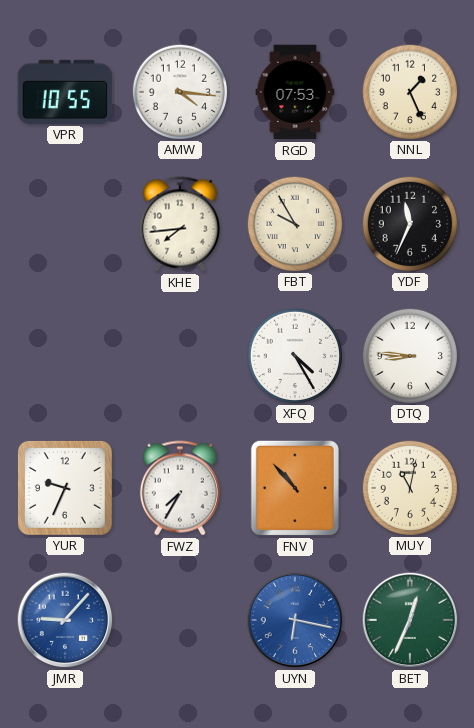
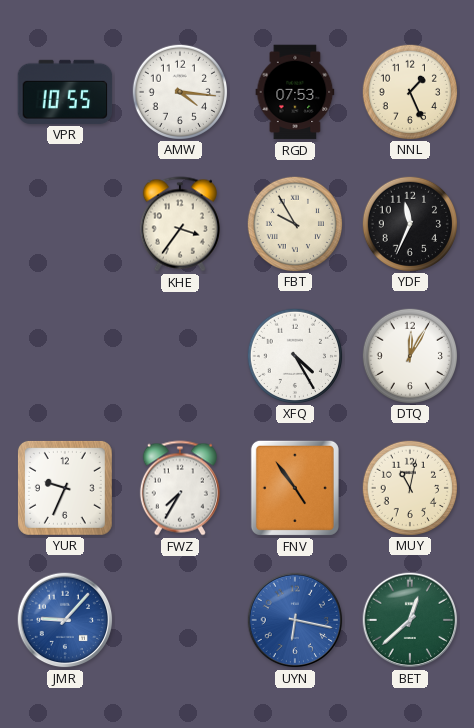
KHE: 7:44 -> 3:36 (180, 224)
DTQ: 8:46 -> 12:05 (409, 355)
FNV: 10:53 -> 4:54 (295, 488)
BET: 12:34 -> 12:38 (410, 620)
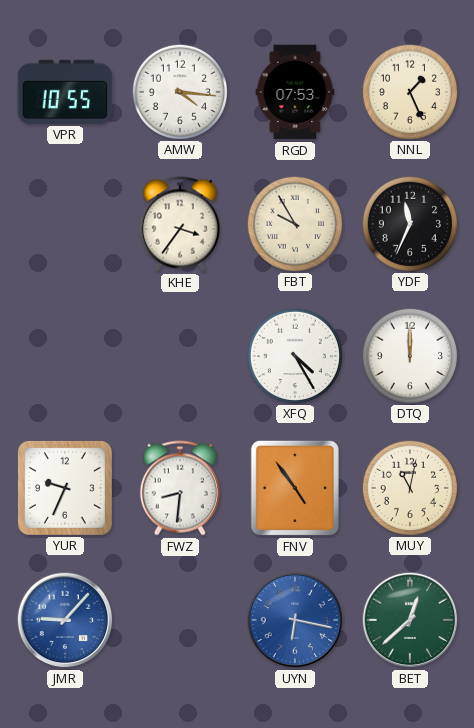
DTQ: 12:05 -> 12:00 (409, 355)
FWZ: 7:35 -> 8:31 (180, 488)
